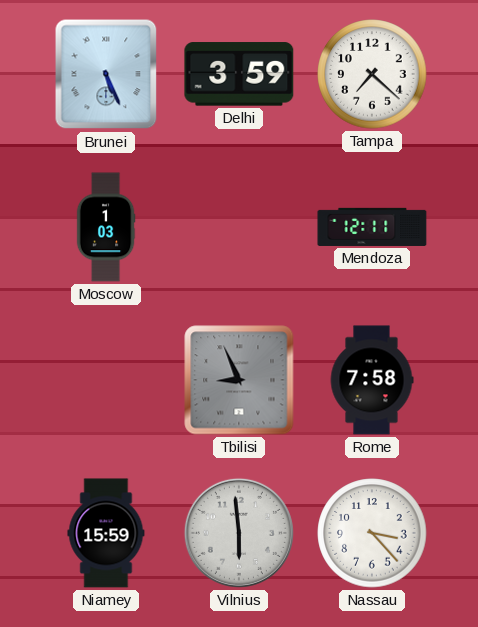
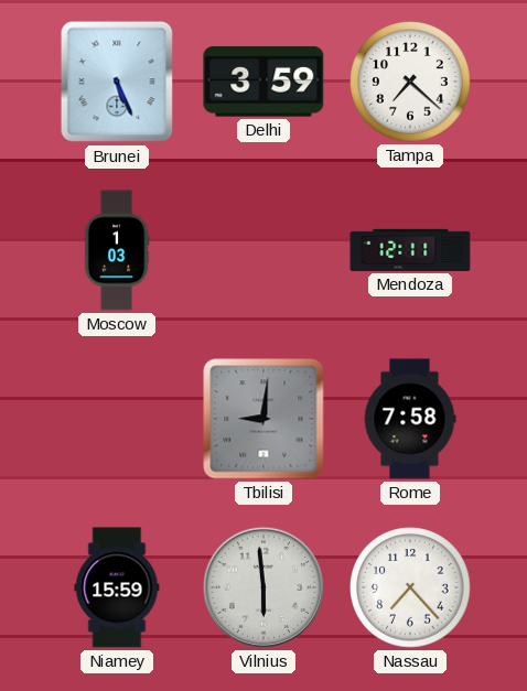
Tbilisi: 8:56 -> 9:01 (263, 419)
Nassau: 3:23 -> 7:23 (410, 587)
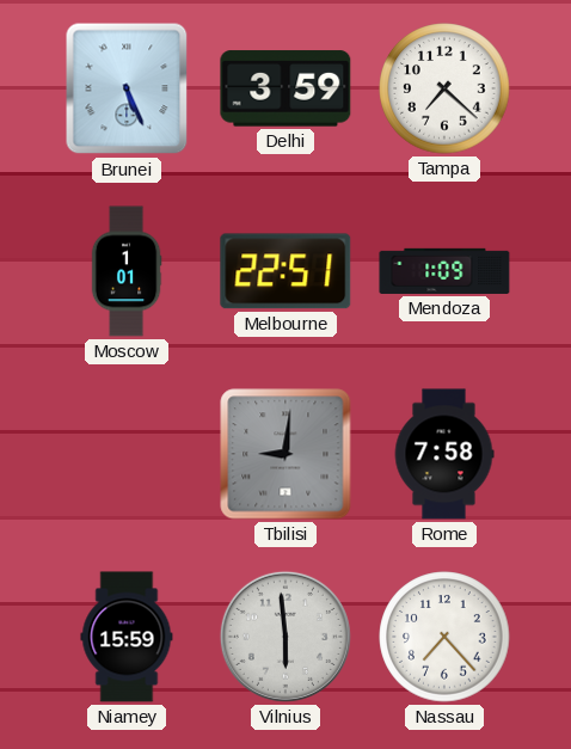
Moscow: 1:03 -> 1:01 (127, 271)
Melbourne: none -> 22:51 (285, 271)
Mendoza: 12:11 -> 1:09 (444, 271)
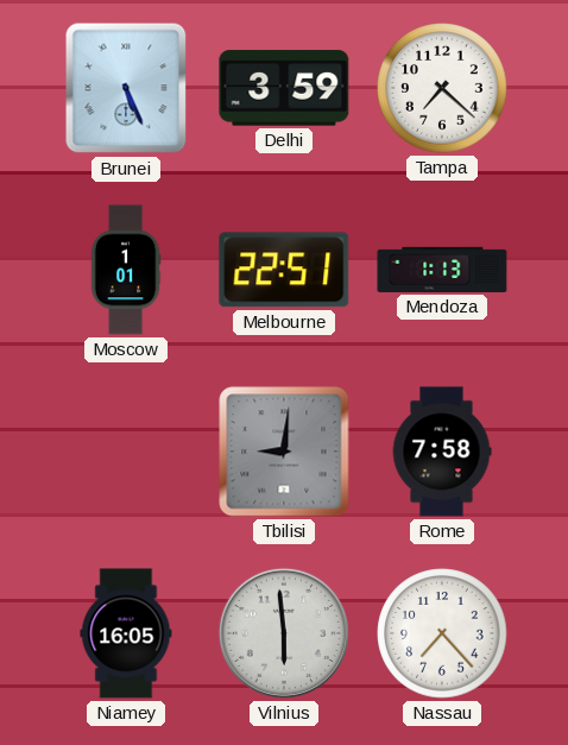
Mendoza: 1:09 -> 1:13 (442, 270)
Niamey: 15:59 -> 16:05 (126, 633)
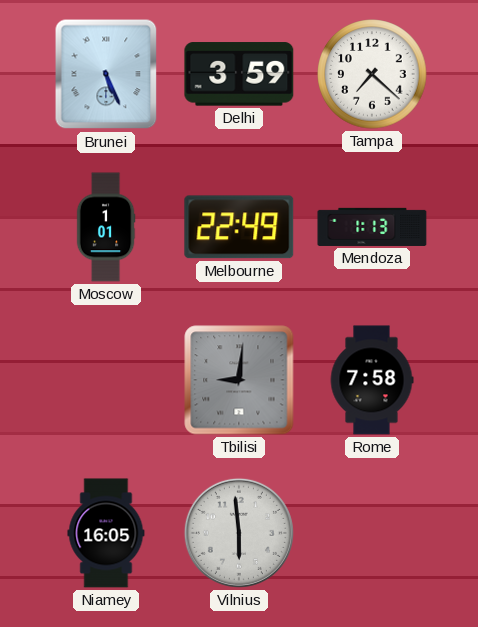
Melbourne: 22:51 -> 22:49 (239, 227)
Nassau: 7:23 -> none (442, 633)
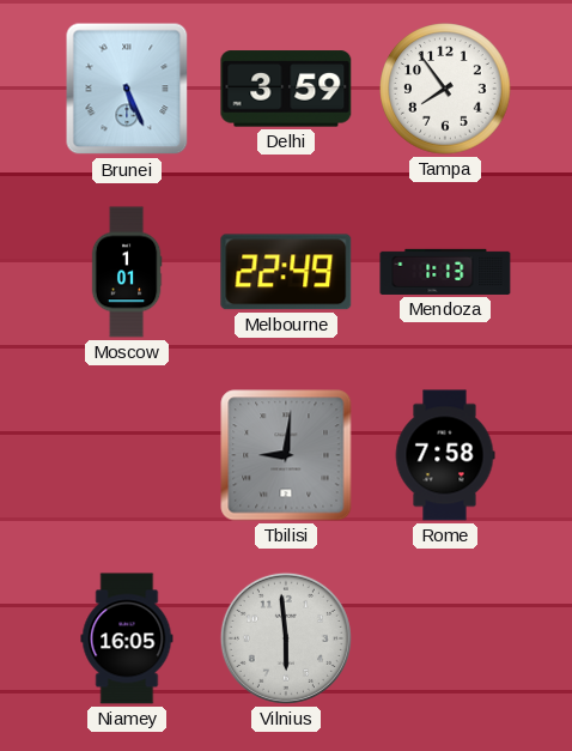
Tampa: 7:22 -> 7:54 (445, 89)
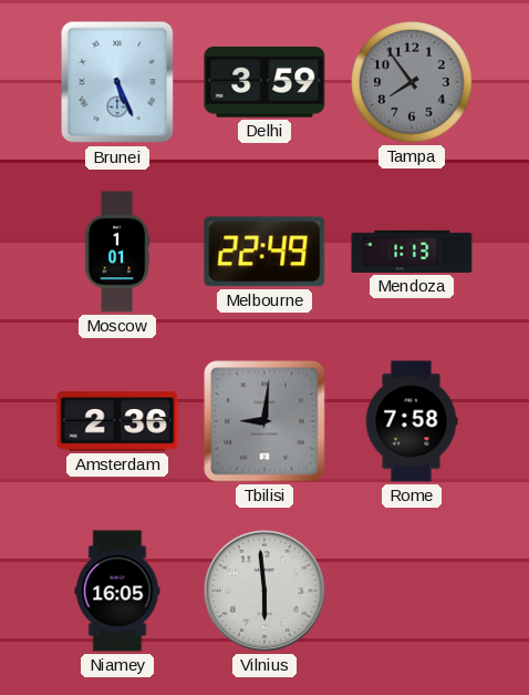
Tampa dial: white -> grey (412, 82)
Amsterdam: none -> 2:36 (117, 421)
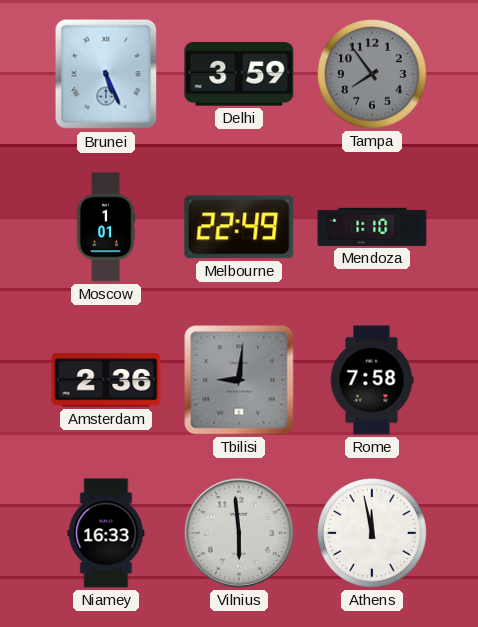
Mendoza: 1:13 -> 1:10 (372, 227)
Niamey: 16:05 -> 16:33 (106, 533)
Athens: none -> 11:58 (372, 533)
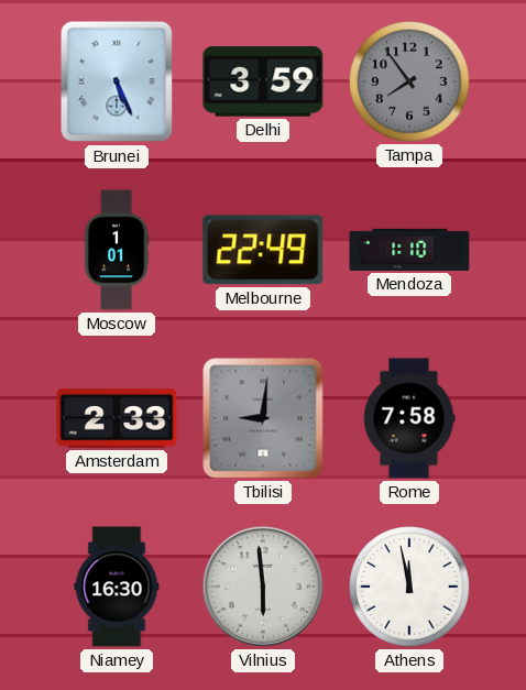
Amsterdam: 2:36 -> 2:33 (117, 418)
Niamey: 16:33 -> 16:30 (117, 587)
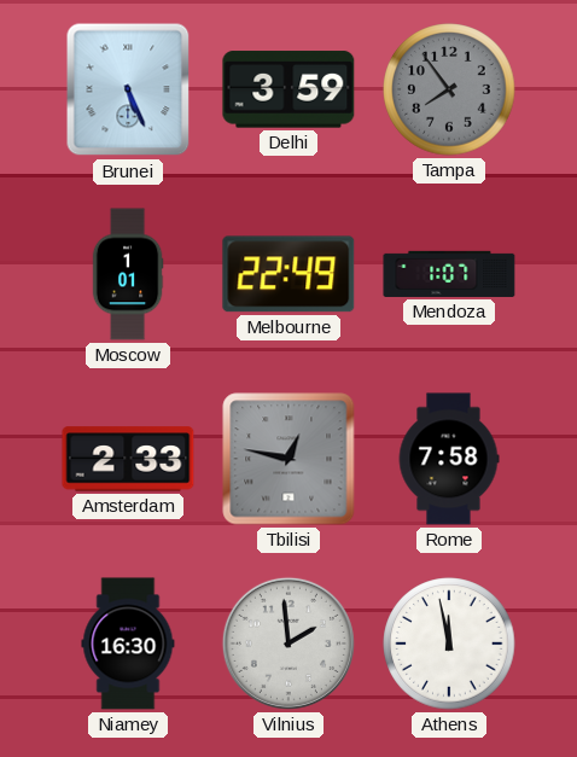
Mendoza: 1:10 -> 1:07 (449, 274)
Tbilisi: 9:01 -> 12:47 (288, 459)
Vilnius: 5:59 -> 1:59 (288, 644)
